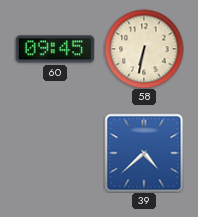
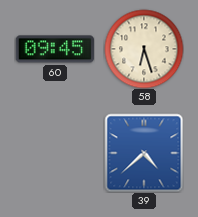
58: 6:32 -> 6:27 (144, 49)
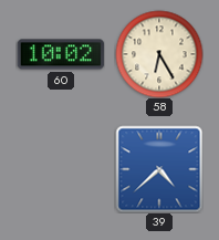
60: 09:45 -> 10:02 (61, 54)
58: 6:27 -> 6:25 (159, 54)
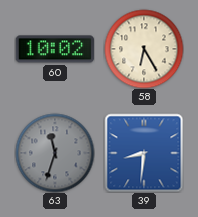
63: none -> 11:33 (55, 153)
39: 4:38 -> 8:31 (144, 153)
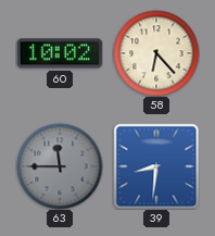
58: 6:25 -> 6:23 (156, 53)
63: 11:33 -> 11:45 (60, 166)
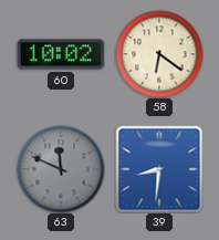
58: 6:23 -> 6:21 (159, 54)
63: 11:45 -> 11:49 (61, 169)
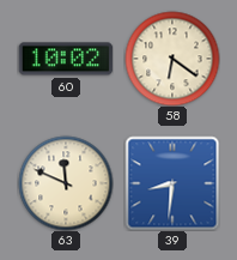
63 dial: grey -> cream (66, 183)
